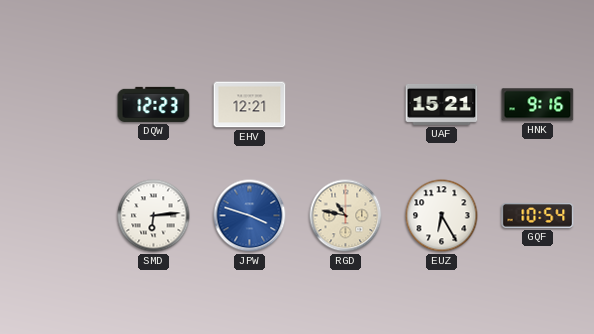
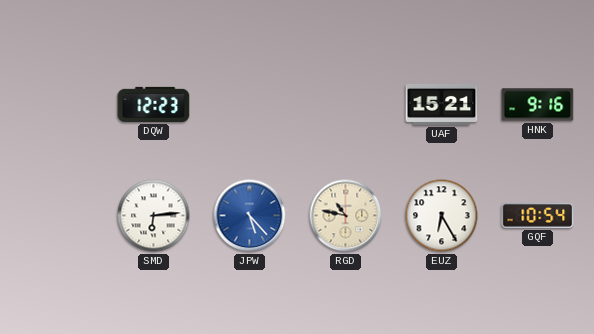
EHV: 12:21 -> none (250, 105)
JPW: 3:48 -> 5:23 (250, 216)
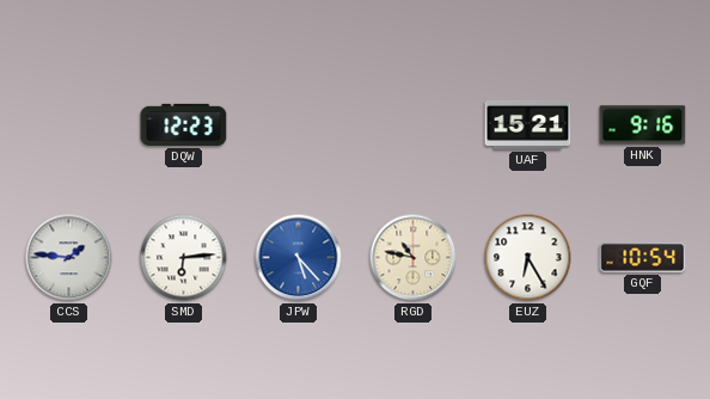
CCS: none -> 1:46 (69, 258)
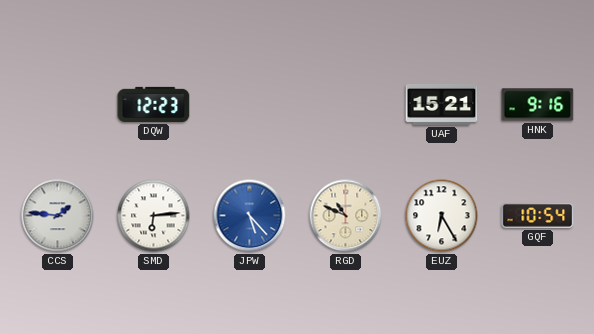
RGD: 10:47 -> 10:49 (346, 216)
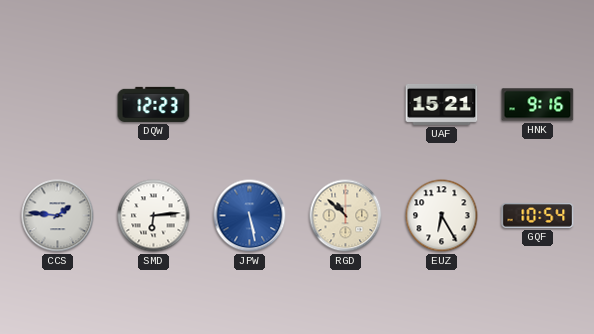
JPW: 5:23 -> 5:28 (250, 216)
RGD: 10:49 -> 10:52 (346, 216)
